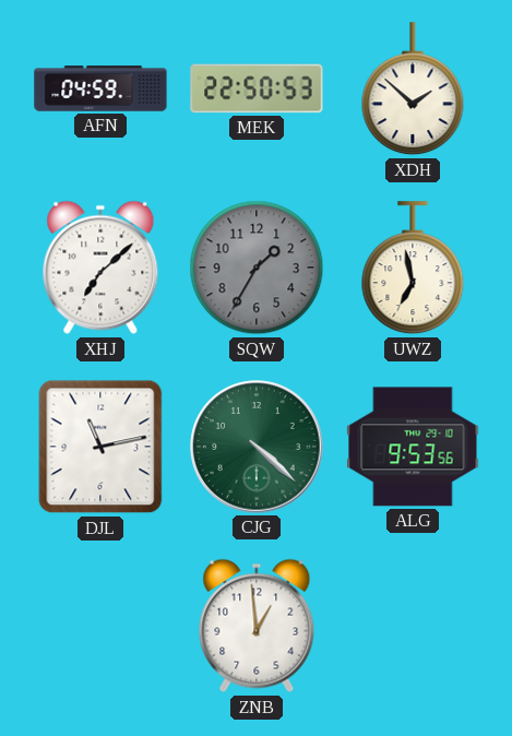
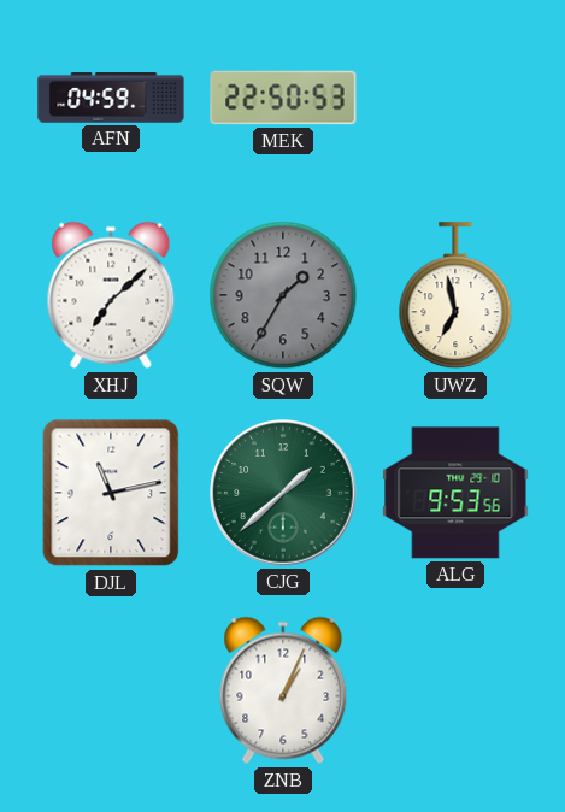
XDH: 1:52 -> none (413, 90)
CJG: 4:22 -> 1:38 (283, 493)
ZNB: 12:59 -> 1:04 (283, 690)
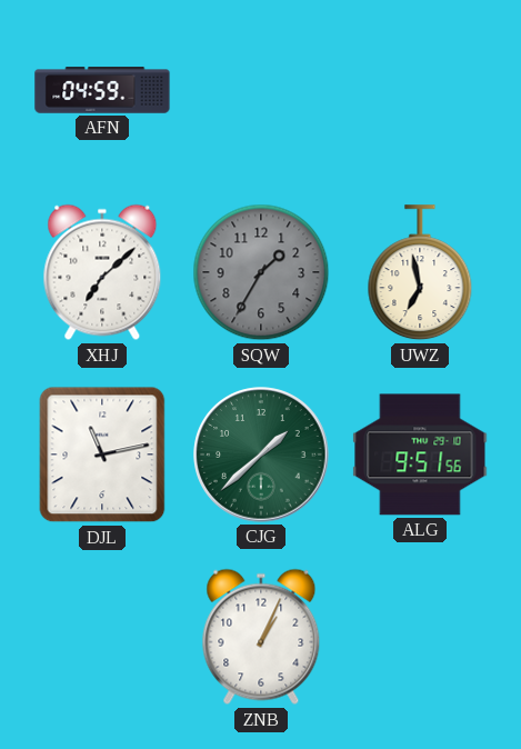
MEK: 22:50 -> none (283, 98)
ALG: 9:53 -> 9:51 (420, 455)
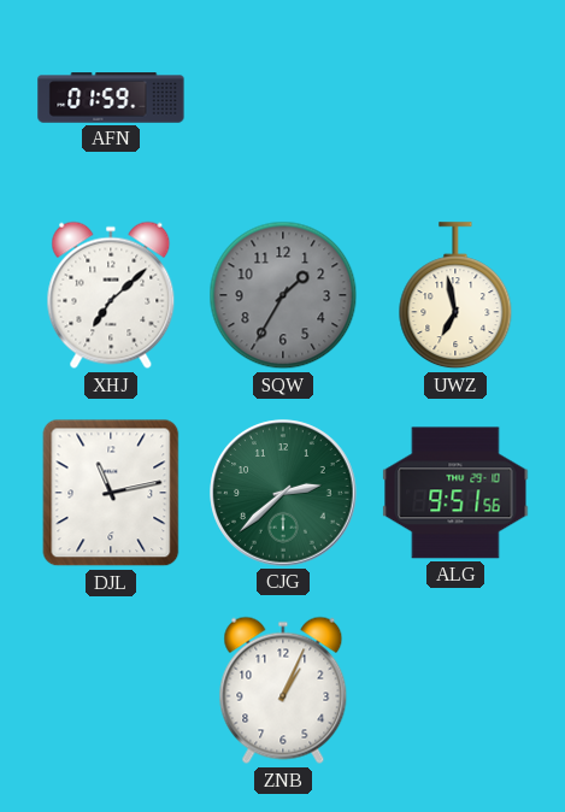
AFN: 04:59 -> 01:59 (111, 98)
CJG: 1:38 -> 2:38 (283, 493)
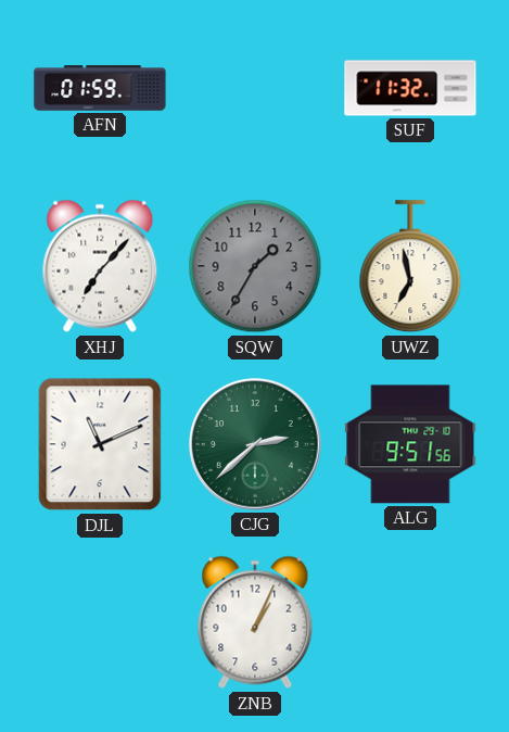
SUF: none -> 11:32 (410, 88)
XHJ: 7:08 -> 7:07 (100, 266)
DJL: 11:13 -> 11:11 (100, 444)
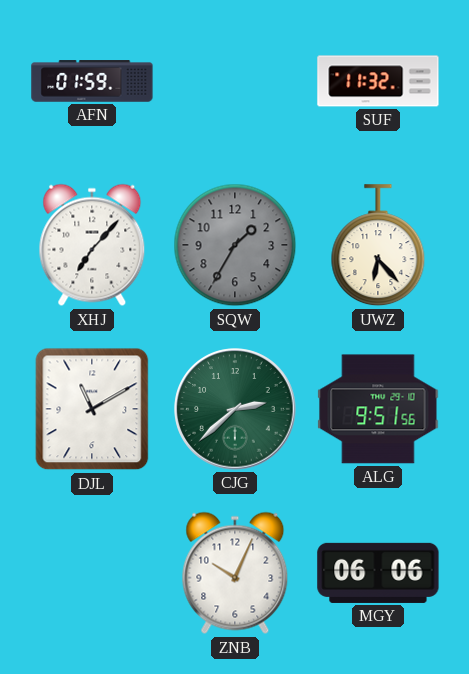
UWZ: 6:58 -> 6:23 (378, 246)
DJL: 11:11 -> 11:10 (92, 409)
ZNB: 1:04 -> 10:04 (235, 573)
MGY: none -> 06:06 (378, 573)
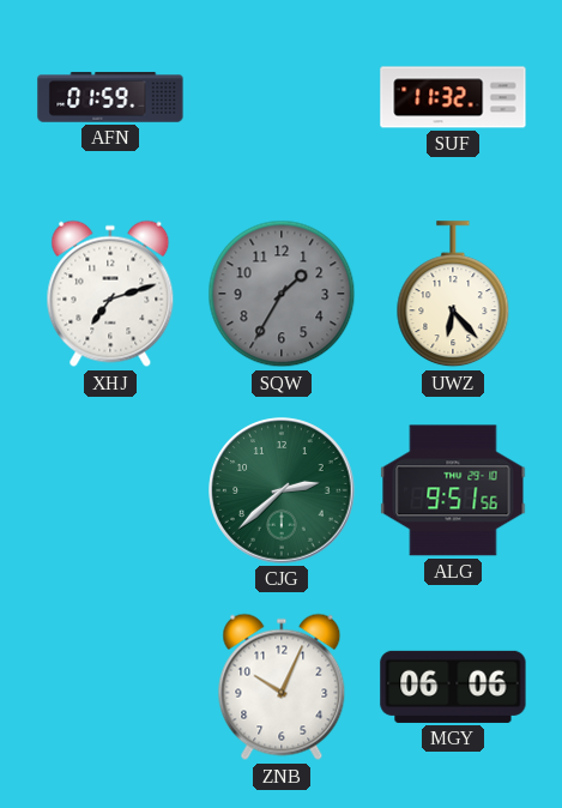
XHJ: 7:07 -> 7:12 (110, 294)
DJL: 11:10 -> none (92, 409)
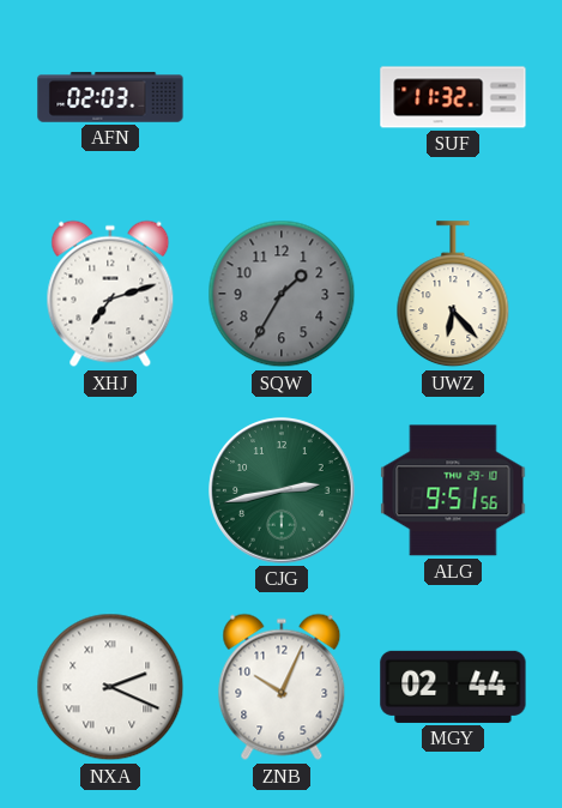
AFN: 01:59 -> 02:03 (110, 97)
CJG: 2:38 -> 2:43 (282, 490)
NXA: none -> 2:19 (110, 687)
MGY: 06:06 -> 02:44 (453, 687)
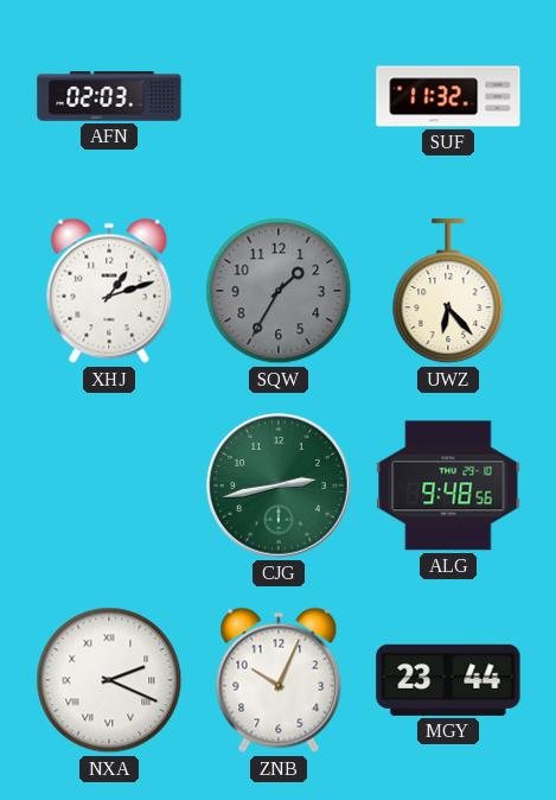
XHJ: 7:12 -> 1:12 (109, 291)
ALG: 9:51 -> 9:48 (448, 485)
MGY: 02:44 -> 23:44 (448, 680)
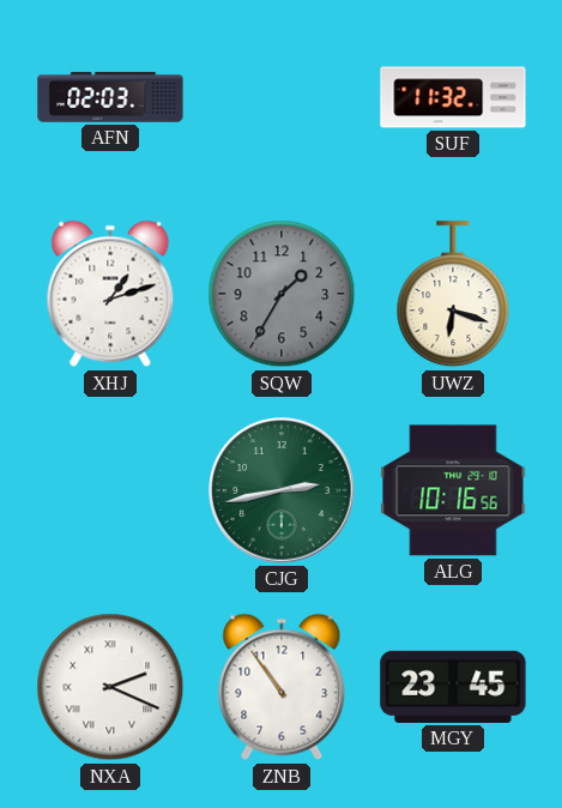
UWZ: 6:23 -> 6:18 (453, 295)
ALG: 9:48 -> 10:16 (453, 490)
ZNB: 10:04 -> 10:54 (282, 687)
MGY: 23:44 -> 23:45 (453, 687)
